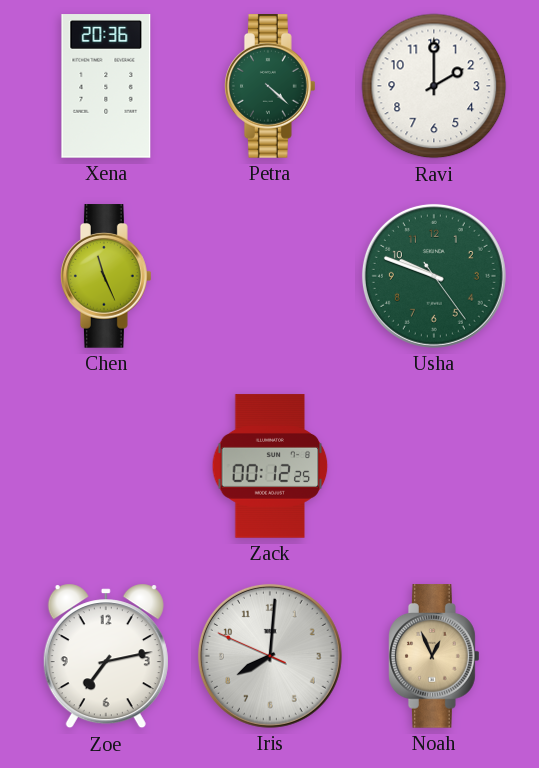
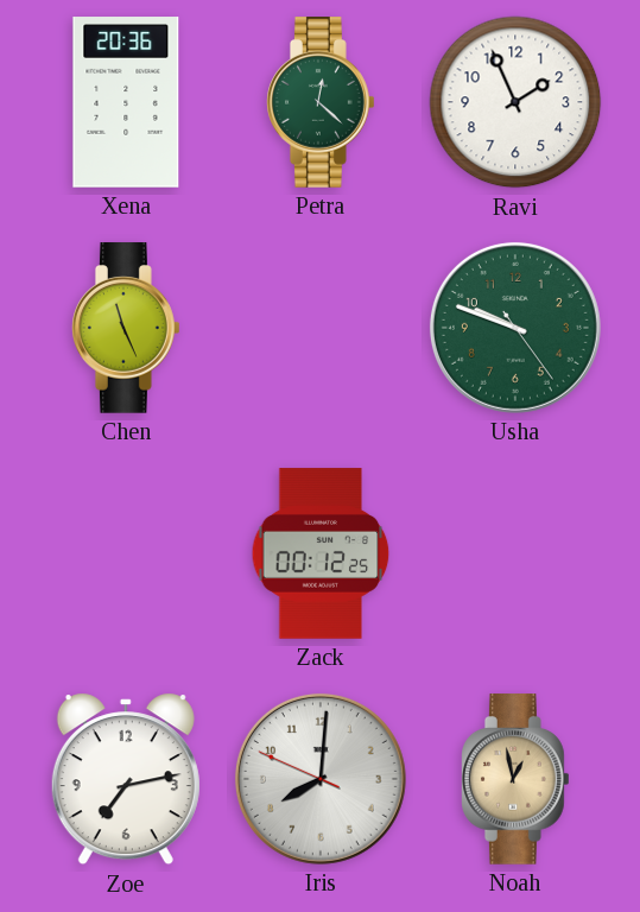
Petra: 4:22 -> 12:22 (322, 102)
Ravi: 2:00 -> 1:56 (515, 102)
Noah: 12:56 -> 12:58 (517, 779)
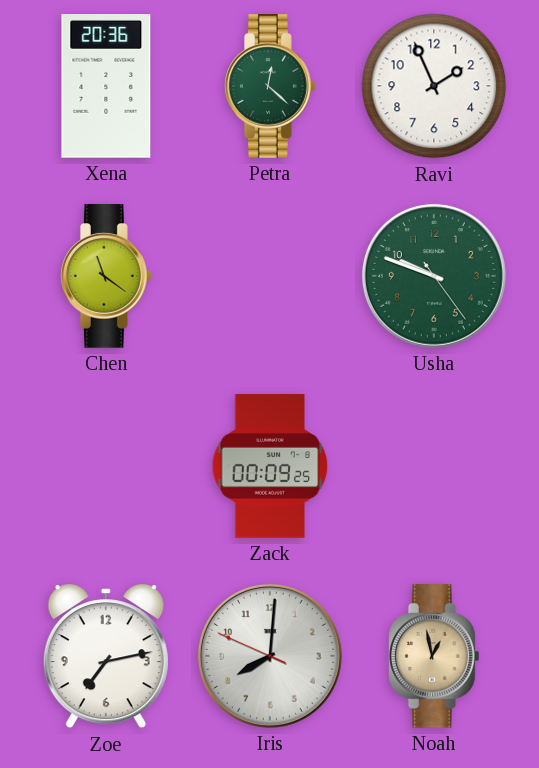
Chen: 11:26 -> 11:21 (107, 276)
Zack: 00:12 -> 00:09 (270, 466)
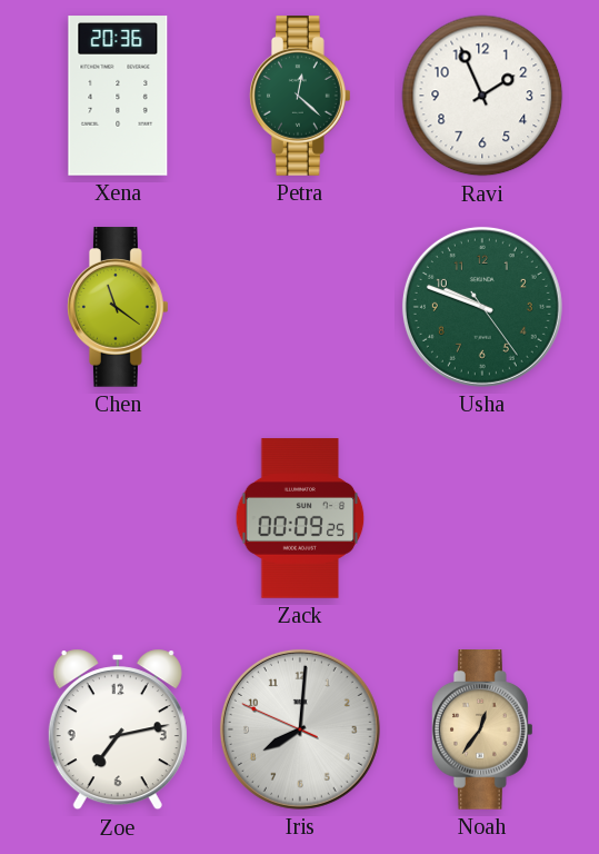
Noah: 12:58 -> 12:36 (483, 729)
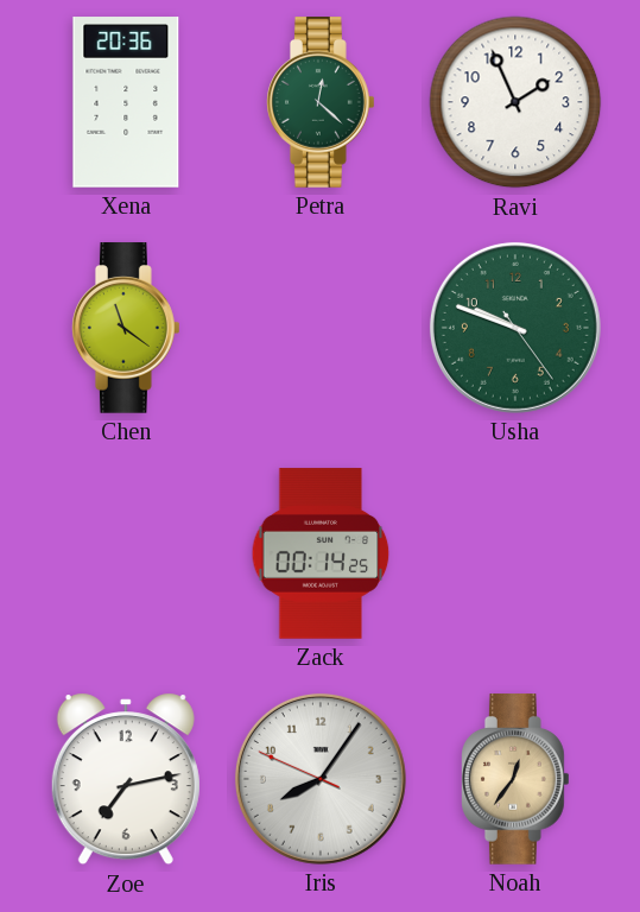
Zack: 00:09 -> 00:14 (321, 553)
Iris: 8:00 -> 8:05 (321, 779)
